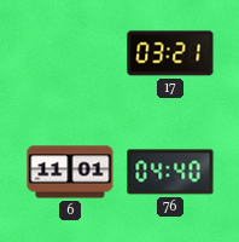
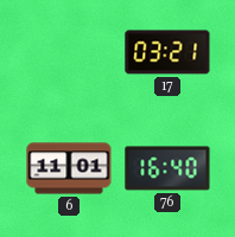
76: 04:40 -> 16:40 (167, 168)
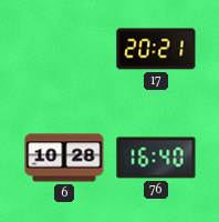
17: 03:21 -> 20:21 (156, 49)
6: 11:01 -> 10:28 (64, 158)
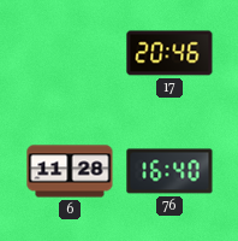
17: 20:21 -> 20:46 (169, 53)
6: 10:28 -> 11:28 (70, 171)
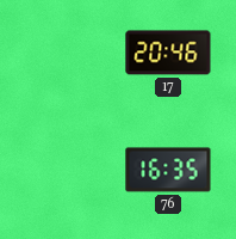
6: 11:28 -> none (70, 171)
76: 16:40 -> 16:35 (168, 170)
